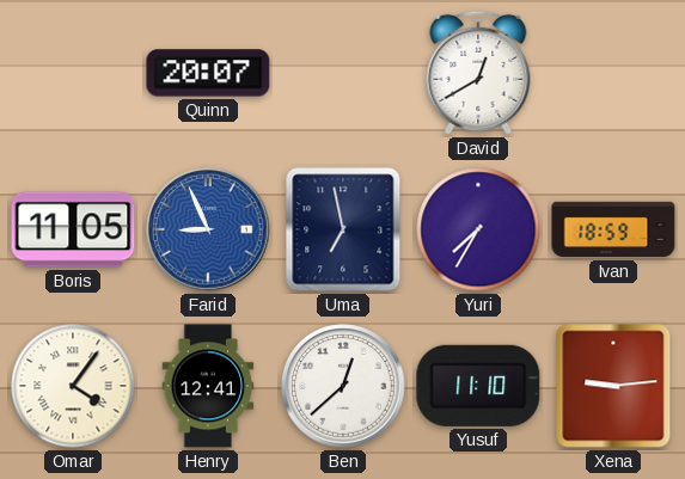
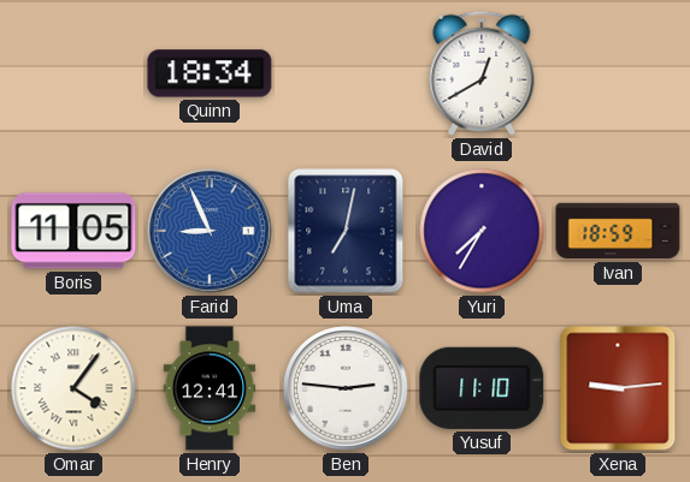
Quinn: 20:07 -> 18:34 (210, 73)
Uma: 6:58 -> 7:02 (346, 231)
Ben: 12:38 -> 2:46 (346, 388)
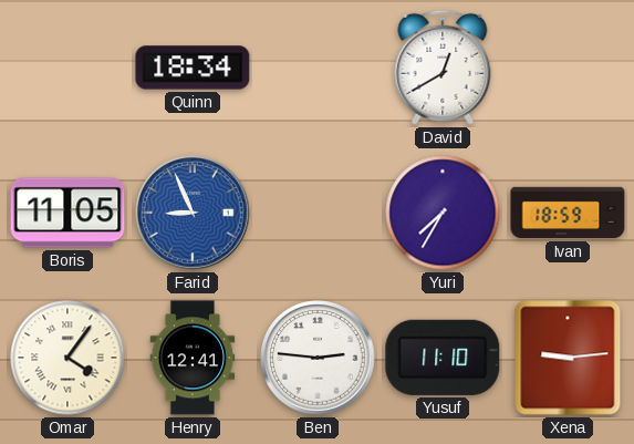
Uma: 7:02 -> none (346, 231)
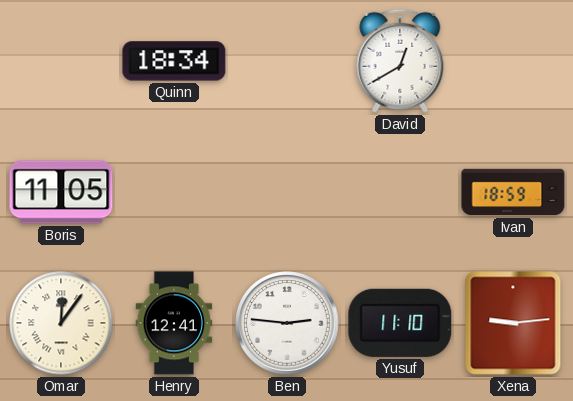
Farid: 8:56 -> none (193, 213)
Yuri: 7:35 -> none (443, 213)
Omar: 4:06 -> 12:06 (61, 323)
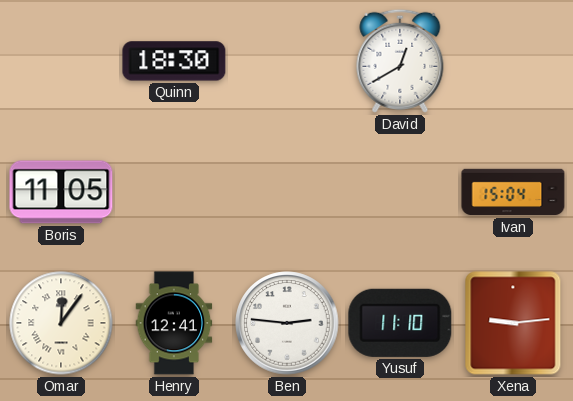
Quinn: 18:34 -> 18:30 (174, 61)
Ivan: 18:59 -> 15:04 (513, 192)
